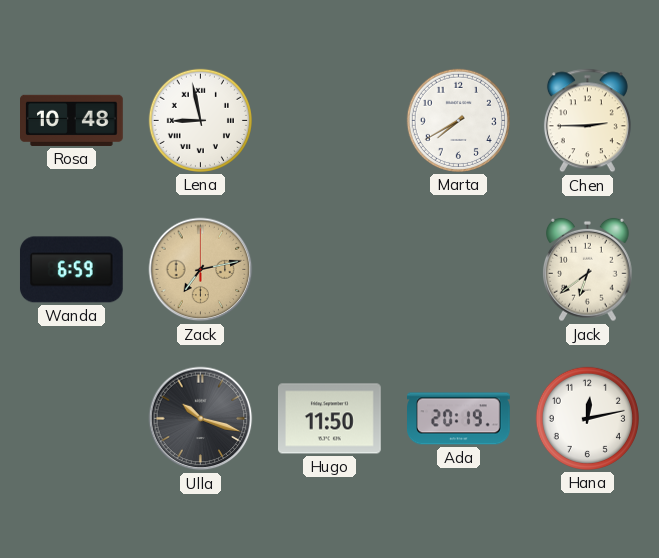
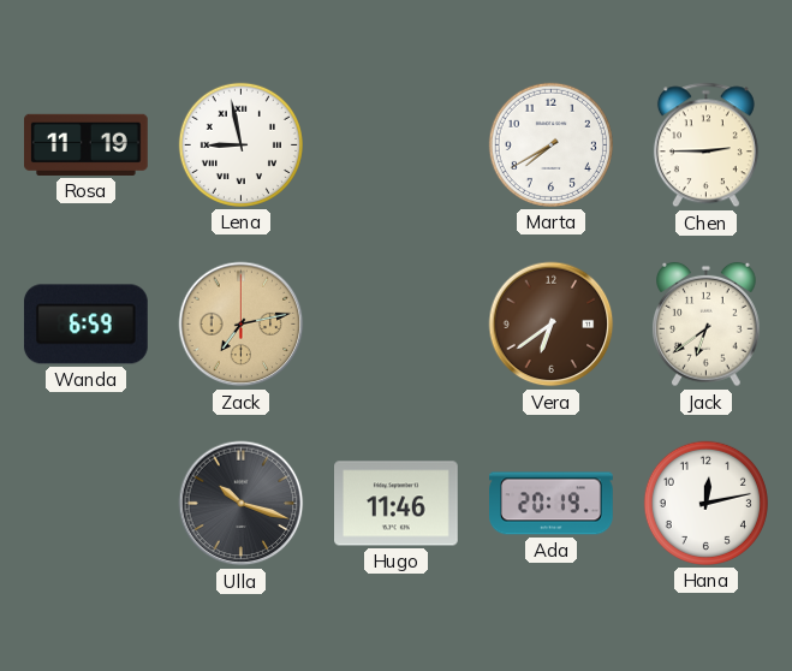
Rosa: 10:48 -> 11:19 (87, 144)
Vera: none -> 6:39 (552, 325)
Hugo: 11:50 -> 11:46 (397, 504)
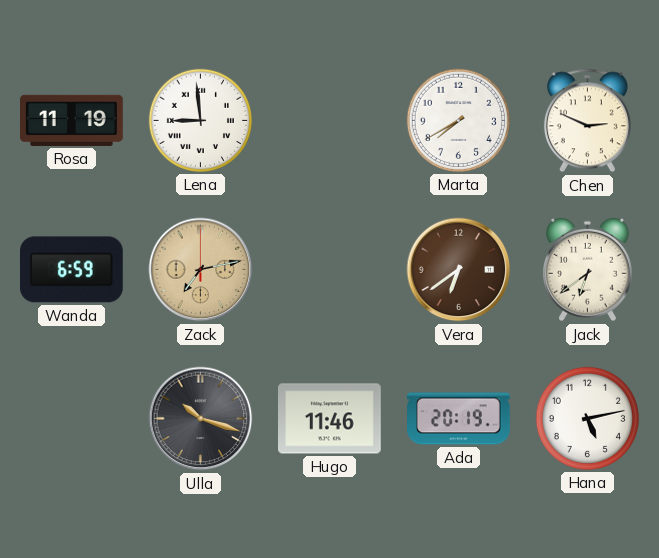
Lena: 8:58 -> 8:59 (200, 120)
Chen: 2:45 -> 2:49 (587, 121)
Hana: 12:13 -> 5:13 (587, 418)
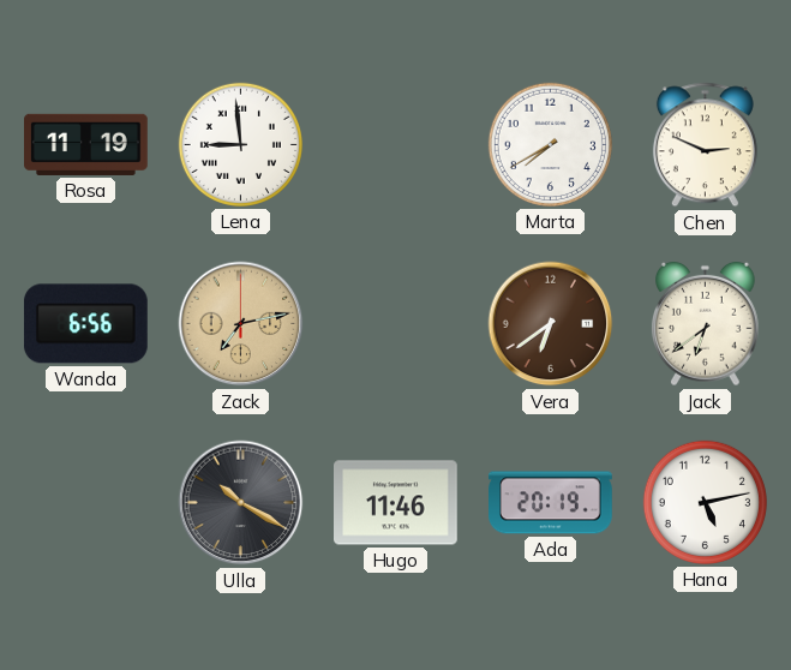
Wanda: 6:59 -> 6:56 (85, 324)
Ulla: 10:18 -> 10:20 (241, 503)
